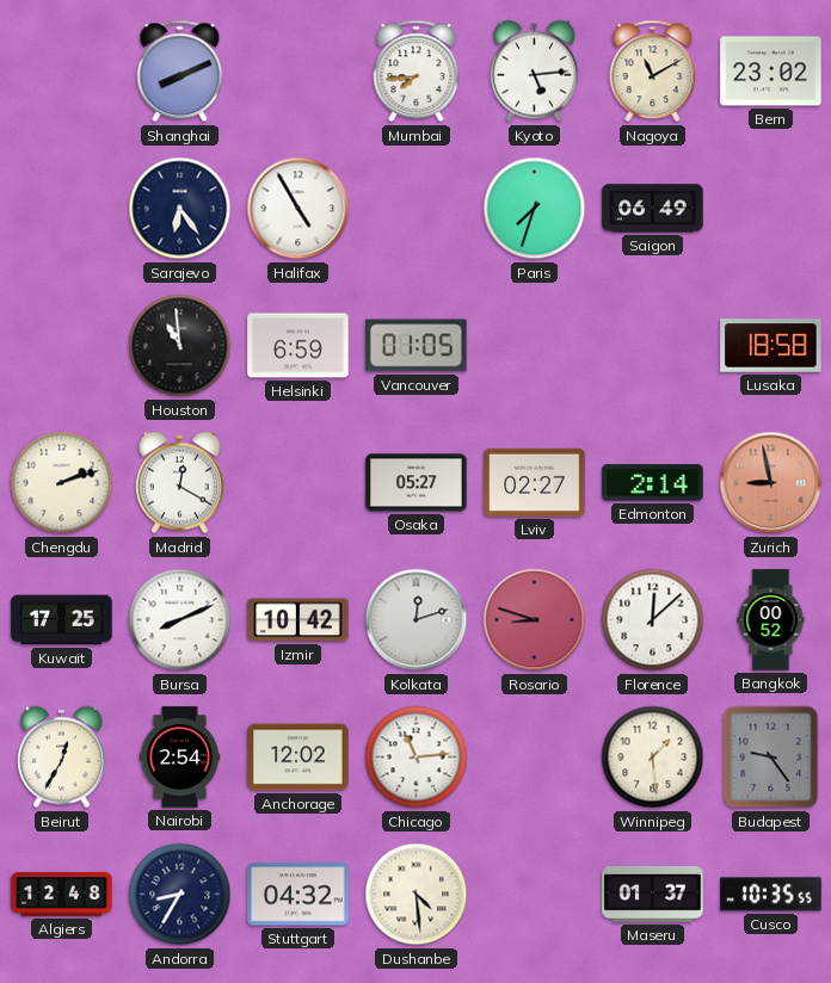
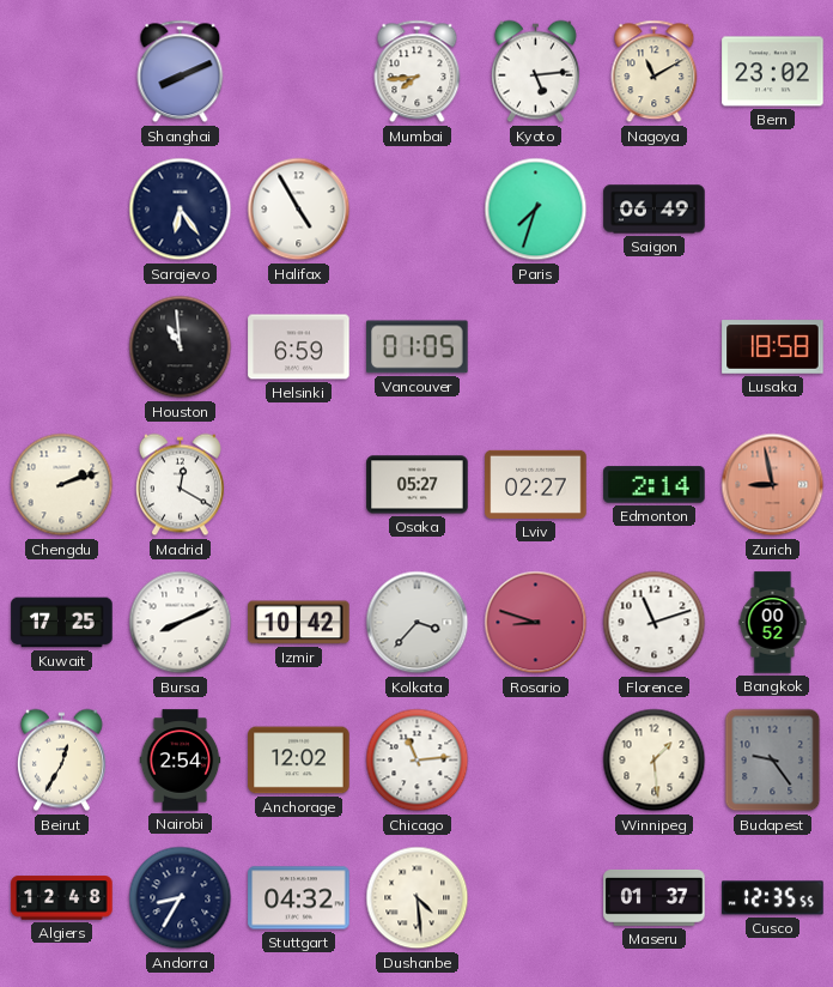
Kolkata: 12:12 -> 3:37 (418, 623)
Florence: 12:08 -> 11:12 (655, 623)
Cusco: 10:35 -> 12:35 (773, 898)
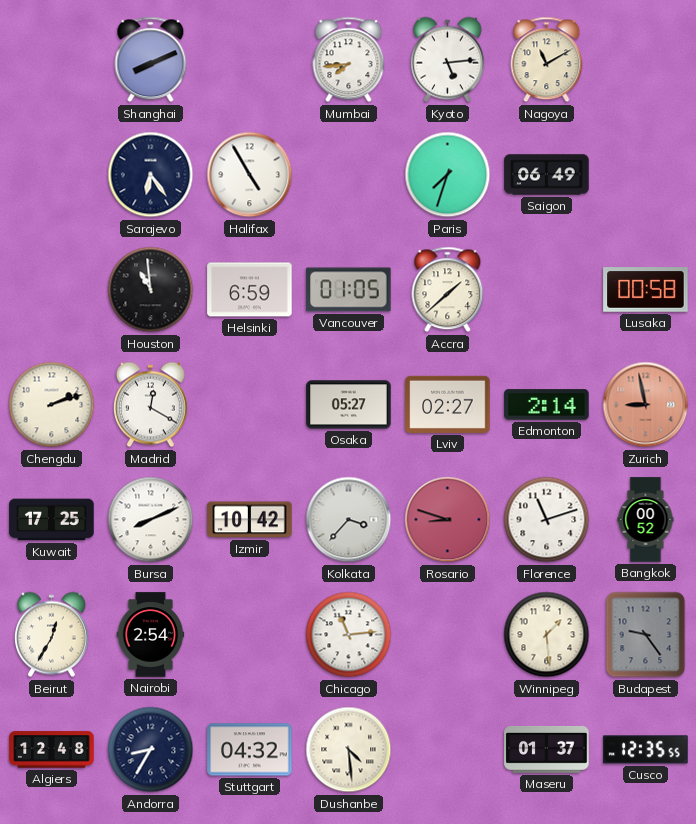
Bern: 23:02 -> none (773, 72)
Accra: none -> 1:38 (448, 290)
Lusaka: 18:58 -> 00:58 (646, 290)
Anchorage: 12:02 -> none (299, 761)
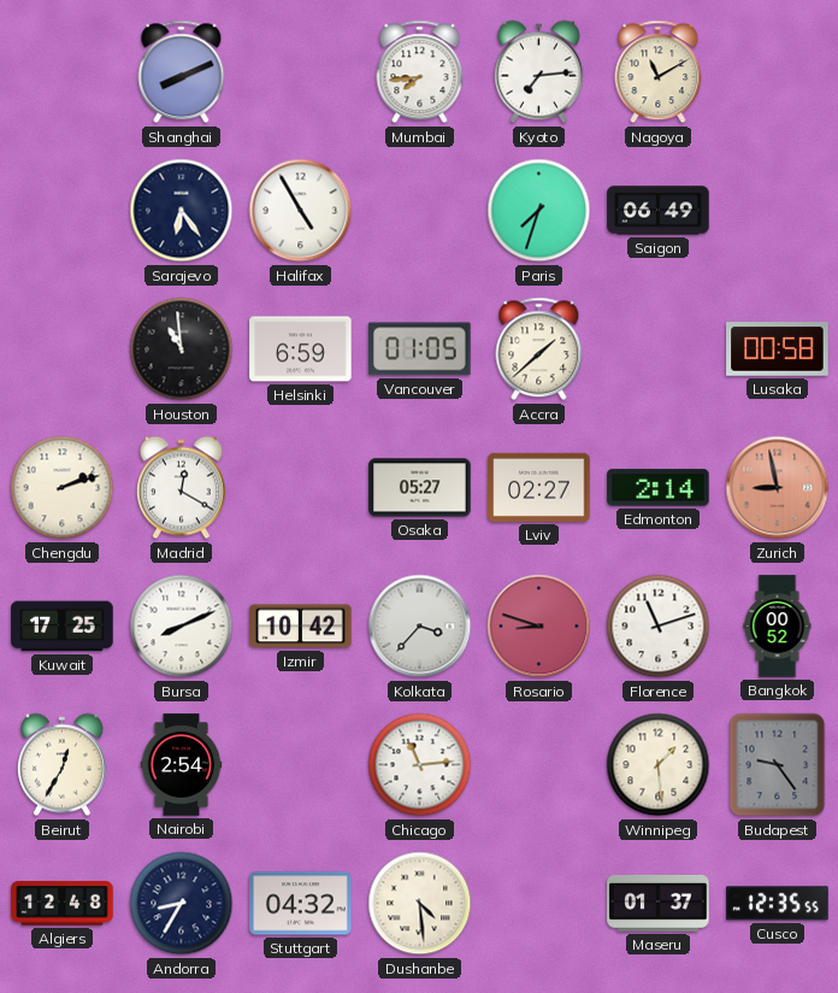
Kyoto: 5:14 -> 7:14 (538, 72)
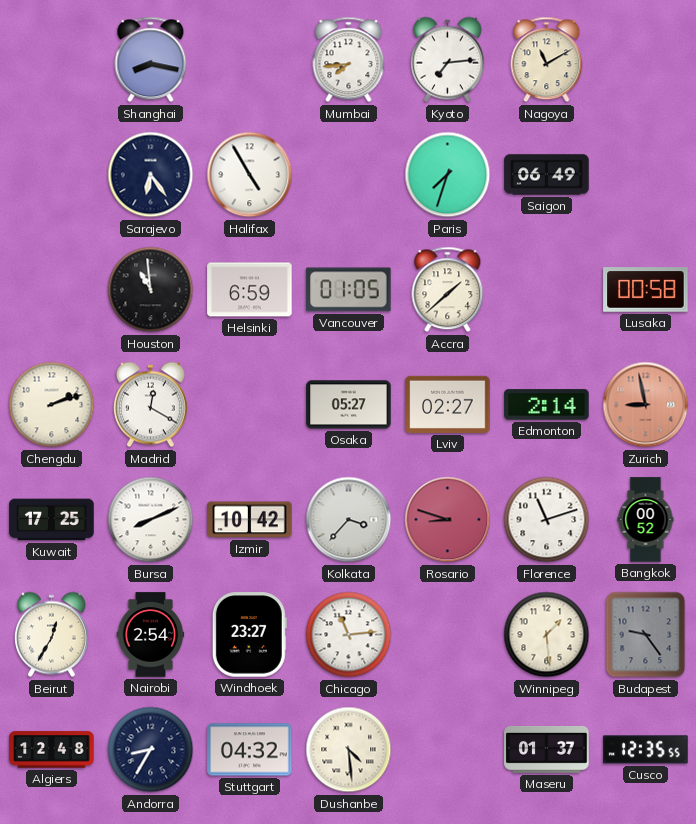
Shanghai: 8:11 -> 8:17 (151, 60)
Windhoek: none -> 23:27 (249, 635)
